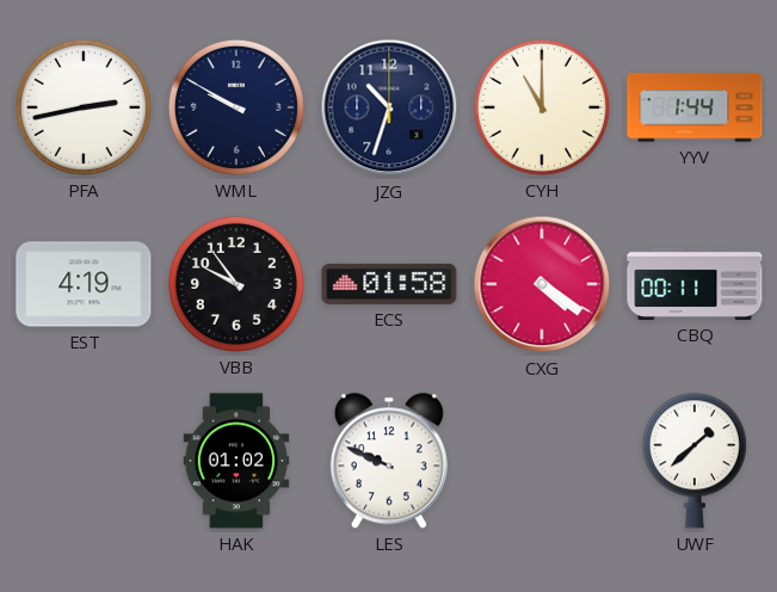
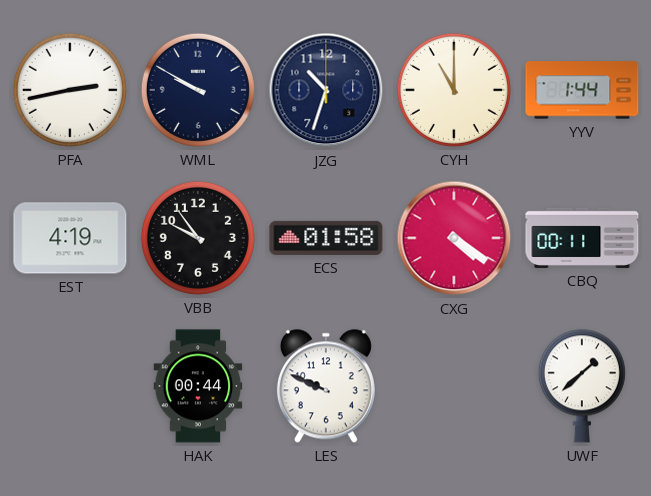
HAK: 01:02 -> 00:44 (198, 386)
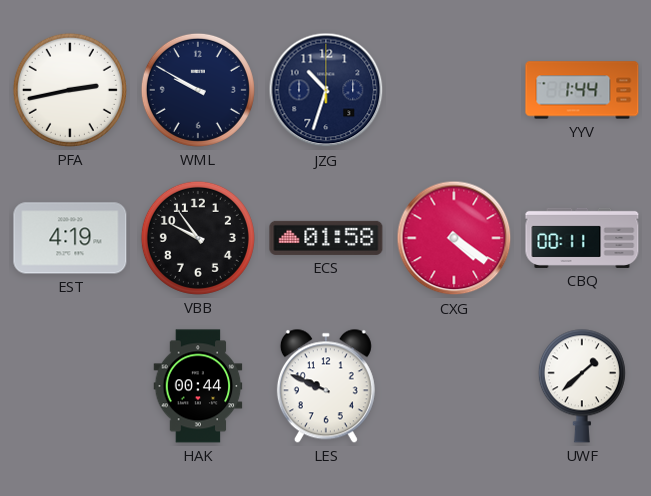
CYH: 11:00 -> none (454, 90)
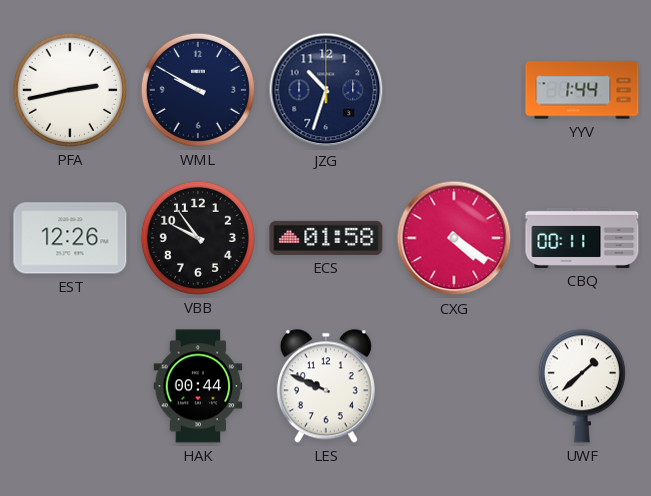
EST: 4:19 -> 12:26 (70, 238)
